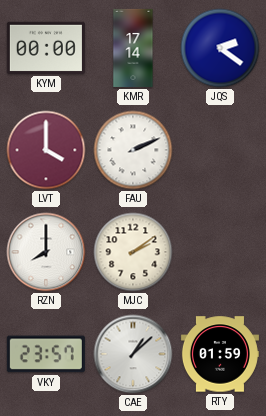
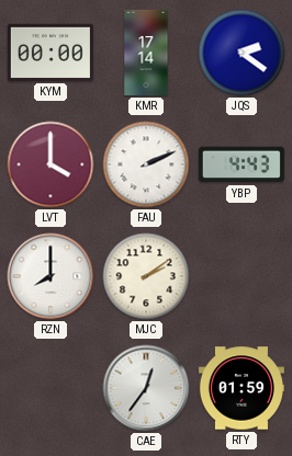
YBP: none -> 4:43 (242, 164)
VKY: 23:57 -> none (46, 354)
CAE: 1:08 -> 12:36 (146, 388)
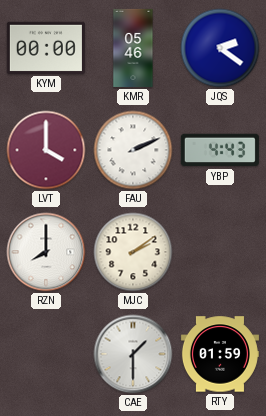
KMR: 17:14 -> 05:46 (133, 48)
CAE: 12:36 -> 1:30 (133, 354)
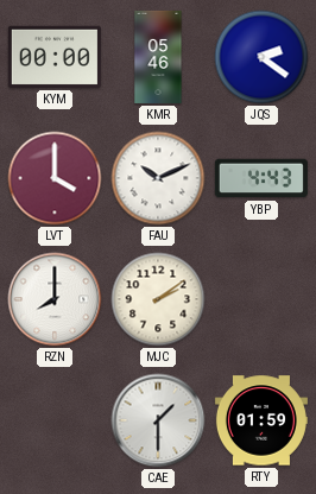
FAU: 2:11 -> 10:11 (158, 178)
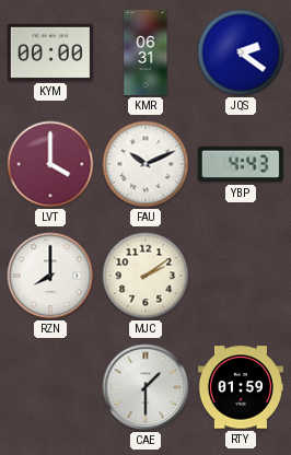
KMR: 05:46 -> 06:31 (145, 52)
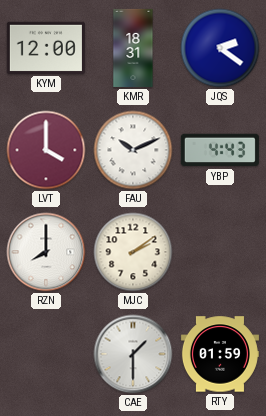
KYM: 00:00 -> 12:00 (46, 48)
KMR: 06:31 -> 18:31 (133, 48)
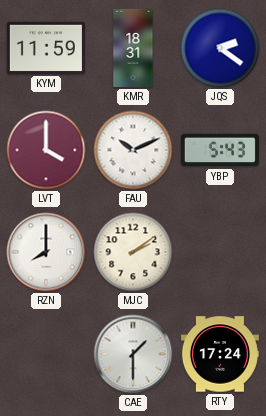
KYM: 12:00 -> 11:59 (46, 48)
YBP: 4:43 -> 5:43 (220, 150)
RTY: 01:59 -> 17:24 (220, 354)
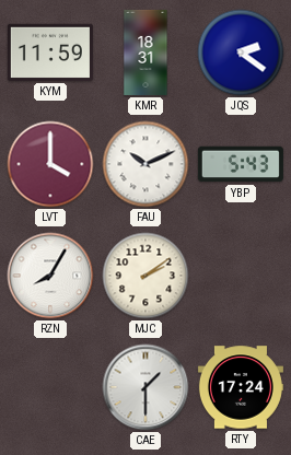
RZN: 8:00 -> 8:05 (50, 276)
